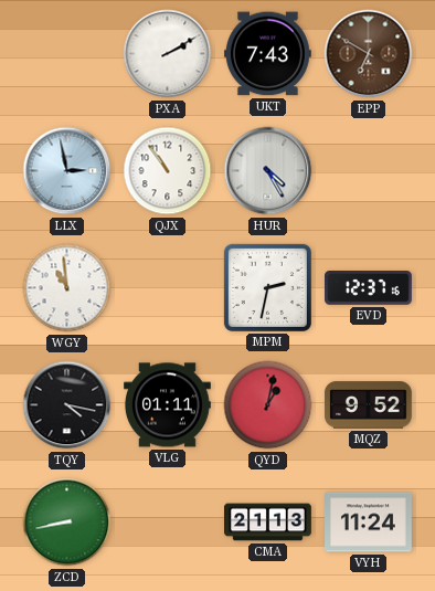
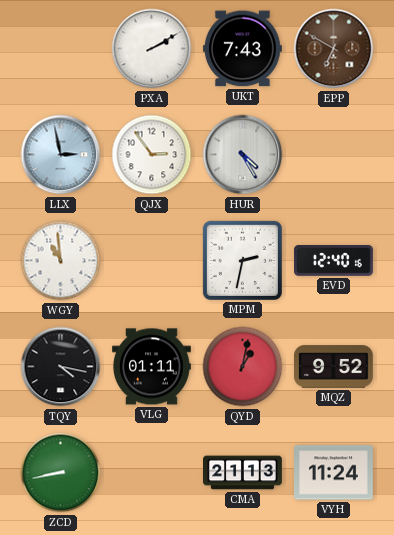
QJX: 10:54 -> 2:54 (152, 155)
EVD: 12:37 -> 12:40 (334, 261)
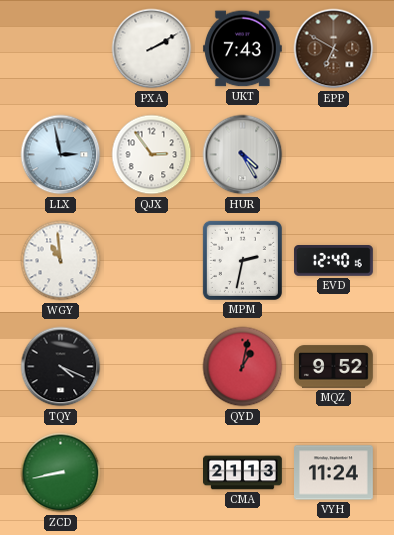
TQY: 4:17 -> 4:19 (61, 367)
VLG: 01:11 -> none (152, 367)
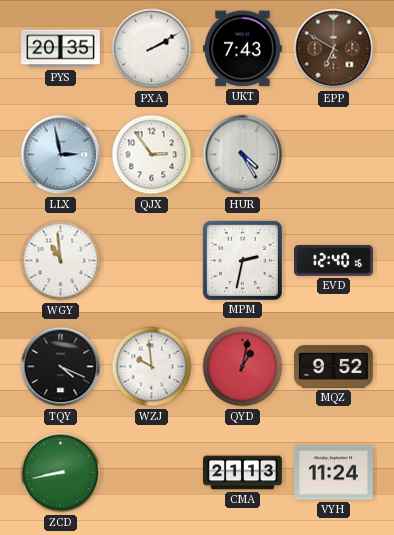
PYS: none -> 20:35 (61, 49)
WZJ: none -> 9:59 (152, 367)
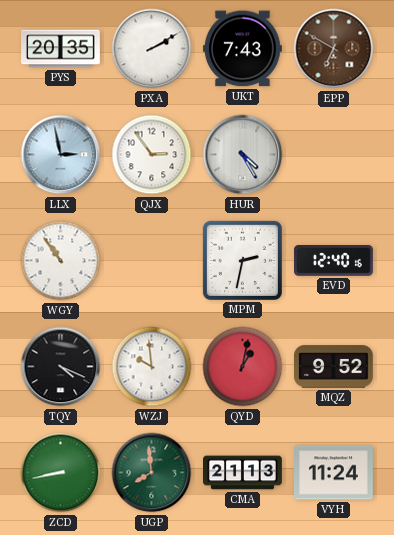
WGY: 10:59 -> 10:54 (61, 261)
UGP: none -> 7:59 (152, 473)
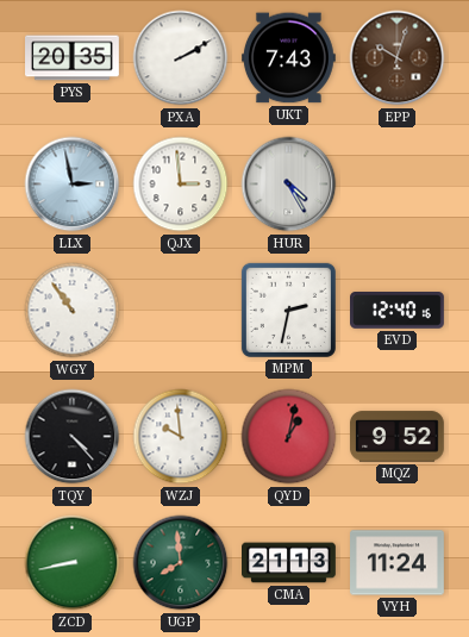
EPP: 6:50 -> 10:03 (398, 58)
QJX: 2:54 -> 2:59 (181, 185)
TQY: 4:19 -> 4:23 (73, 437)
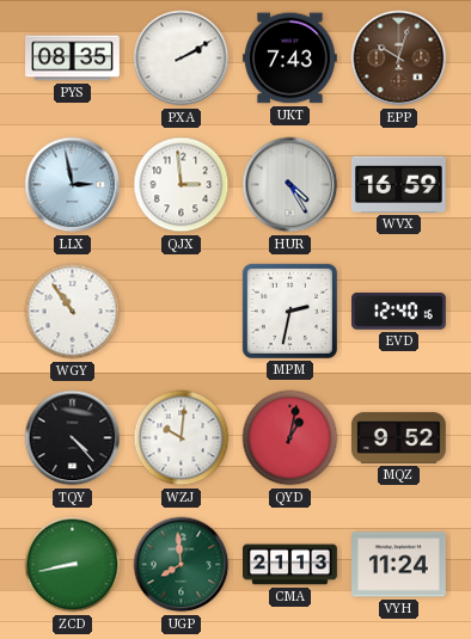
PYS: 20:35 -> 08:35 (73, 59)
WVX: none -> 16:59 (398, 184)
WZJ: 9:59 -> 10:01 (182, 438)
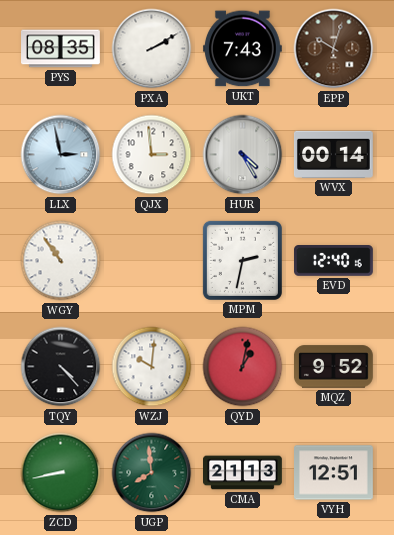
WVX: 16:59 -> 00:14 (333, 154)
VYH: 11:24 -> 12:51 (334, 473)
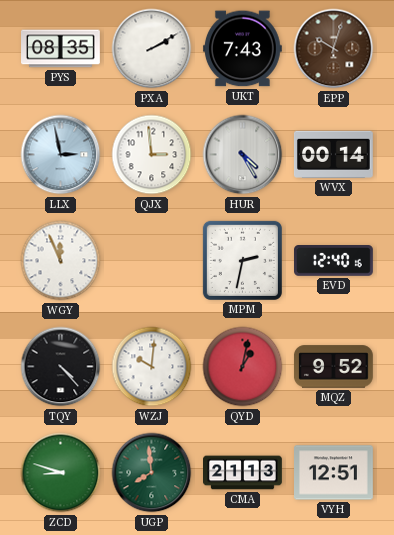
WGY: 10:54 -> 11:56 (61, 261)
ZCD: 8:43 -> 8:48 (61, 473)
